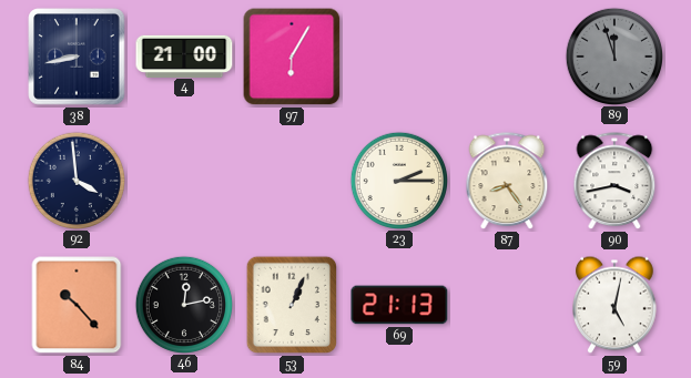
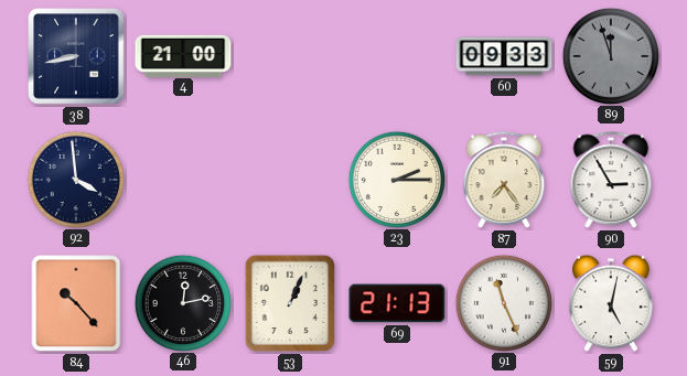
97: 6:05 -> none (292, 57)
60: none -> 09:33 (504, 56)
87: 8:24 -> 7:24 (504, 181)
90: 3:43 -> 2:55 (611, 181)
91: none -> 11:26 (503, 302)
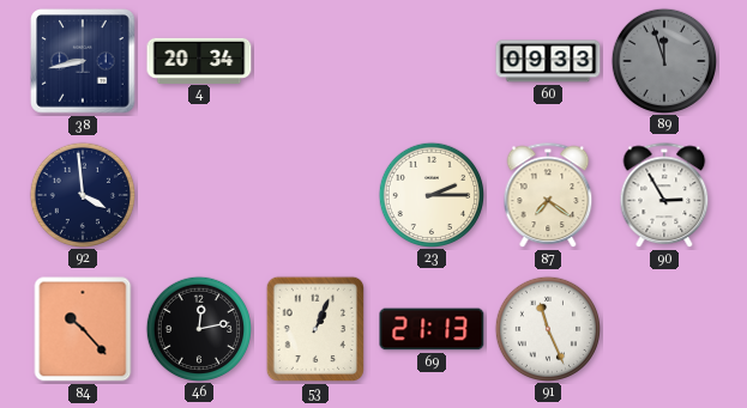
4: 21:00 -> 20:34 (199, 60)
87: 7:24 -> 7:21 (548, 196)
59: 5:02 -> none (612, 303)
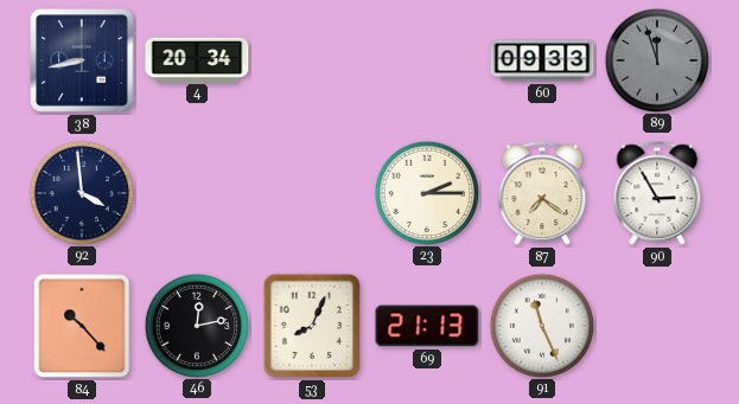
53: 1:04 -> 8:04 (311, 326)
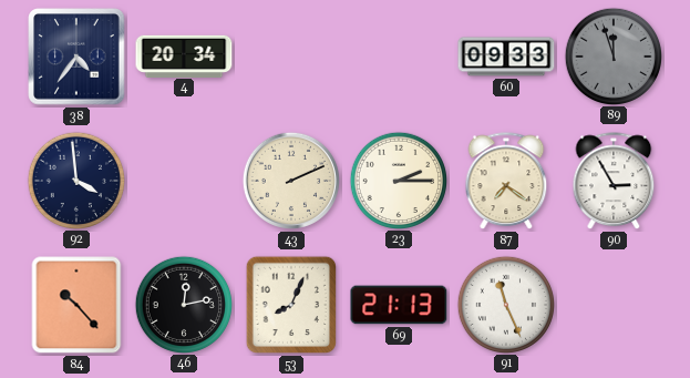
38: 8:43 -> 4:36 (76, 57)
43: none -> 2:11 (291, 181)
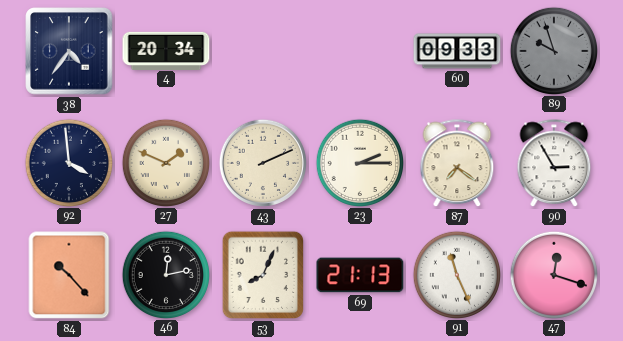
89: 11:57 -> 9:57 (553, 50)
27: none -> 1:49 (165, 162)
47: none -> 12:18 (553, 274)
